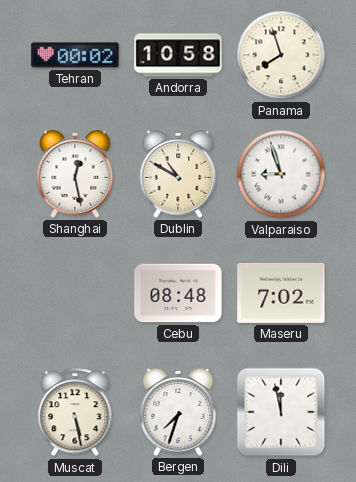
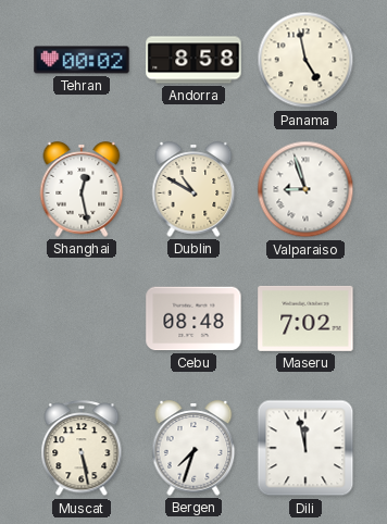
Andorra: 10:58 -> 8:58 (193, 60)
Panama: 7:57 -> 4:58 (305, 60)
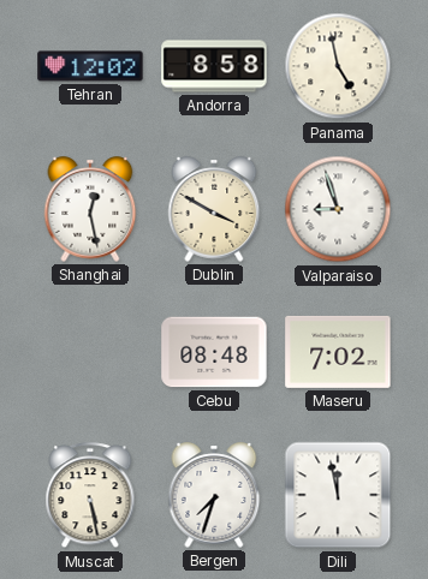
Tehran: 00:02 -> 12:02 (90, 66)
Dublin: 10:50 -> 3:50 (214, 209)
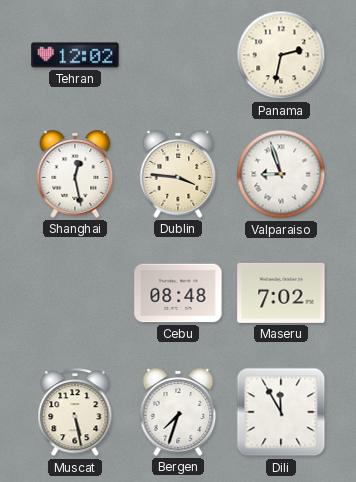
Andorra: 8:58 -> none (214, 66)
Panama: 4:58 -> 2:32 (281, 55)
Dublin: 3:50 -> 3:46 (178, 174)
Dili: 11:58 -> 11:55 (281, 412)
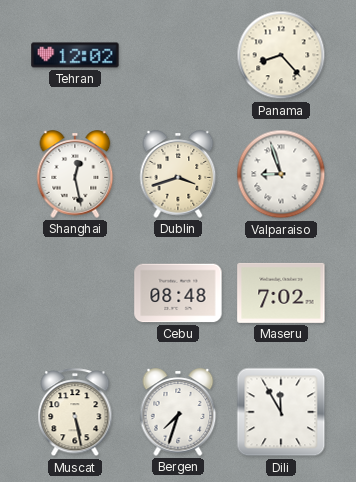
Panama: 2:32 -> 8:23 (281, 55)
Dublin: 3:46 -> 3:42 (178, 174)
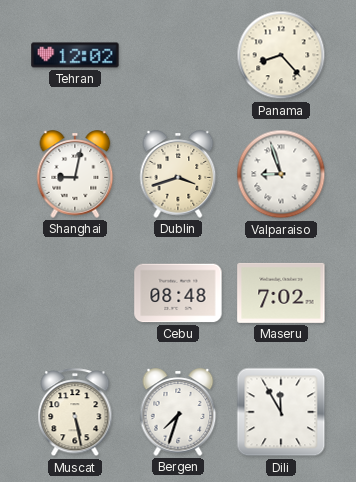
Shanghai: 12:28 -> 9:02 (75, 174)
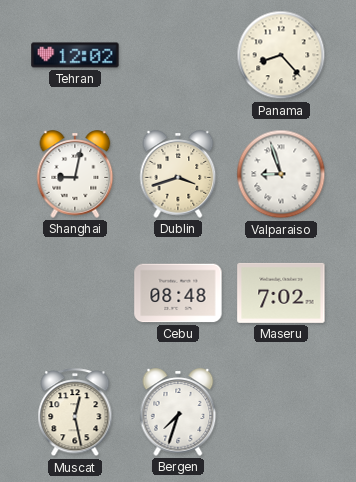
Muscat: 5:28 -> 12:28 (75, 413)
Dili: 11:55 -> none (281, 412)
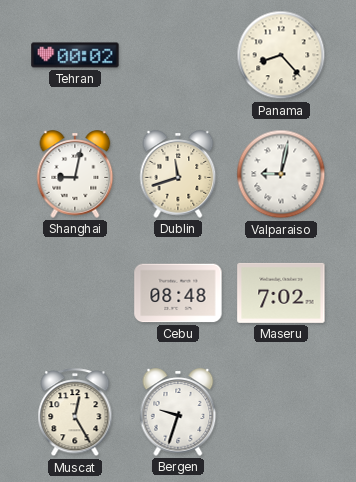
Tehran: 12:02 -> 00:02 (75, 55)
Dublin: 3:42 -> 11:42 (178, 174)
Valparaiso: 8:57 -> 9:02 (281, 174)
Muscat: 12:28 -> 12:25 (75, 413)
Bergen: 7:33 -> 9:33 (178, 412)
